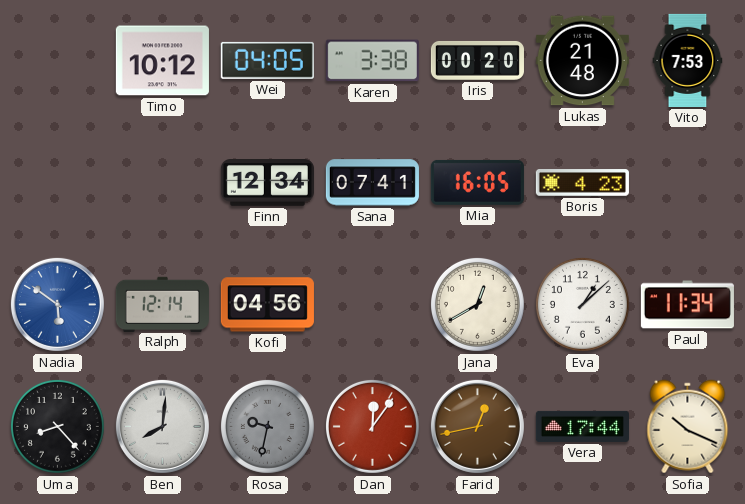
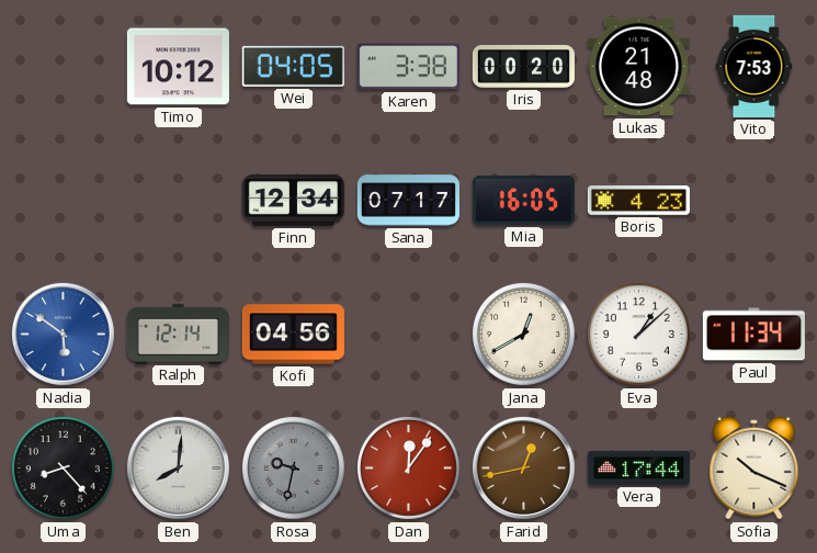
Sana: 07:41 -> 07:17 (408, 201)
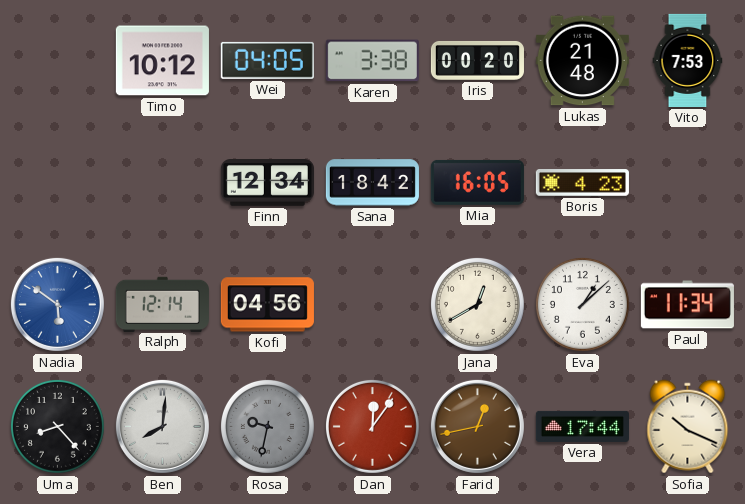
Sana: 07:17 -> 18:42 (372, 183)
